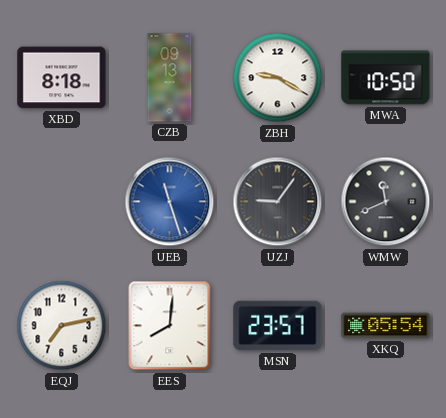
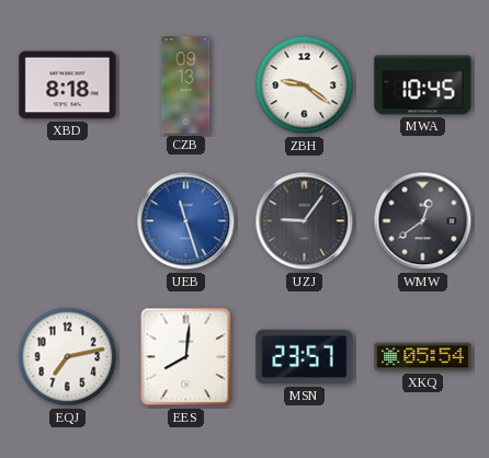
ZBH: 9:20 -> 9:21 (305, 85)
MWA: 10:50 -> 10:45 (423, 85)
WMW: 11:41 -> 12:39 (423, 221)
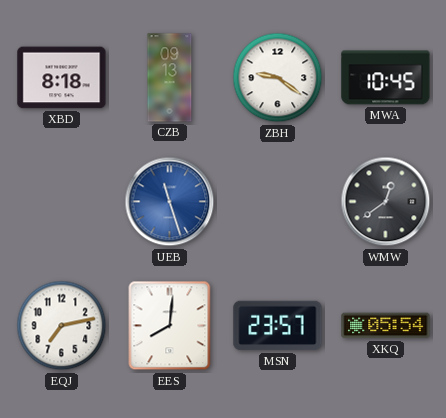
UZJ: 9:06 -> none (305, 221)
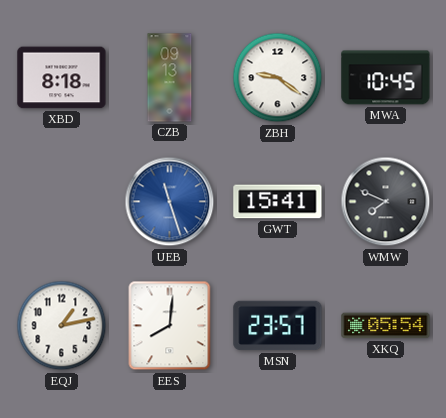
GWT: none -> 15:41 (278, 202)
WMW: 12:39 -> 7:49 (386, 202)
EQJ: 7:13 -> 1:13 (62, 326)
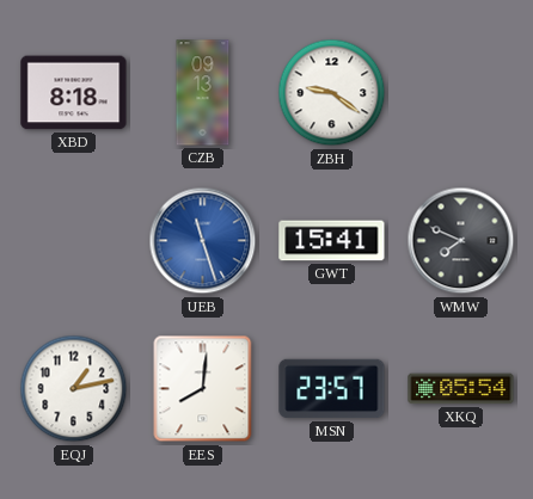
MWA: 10:45 -> none (386, 78)
